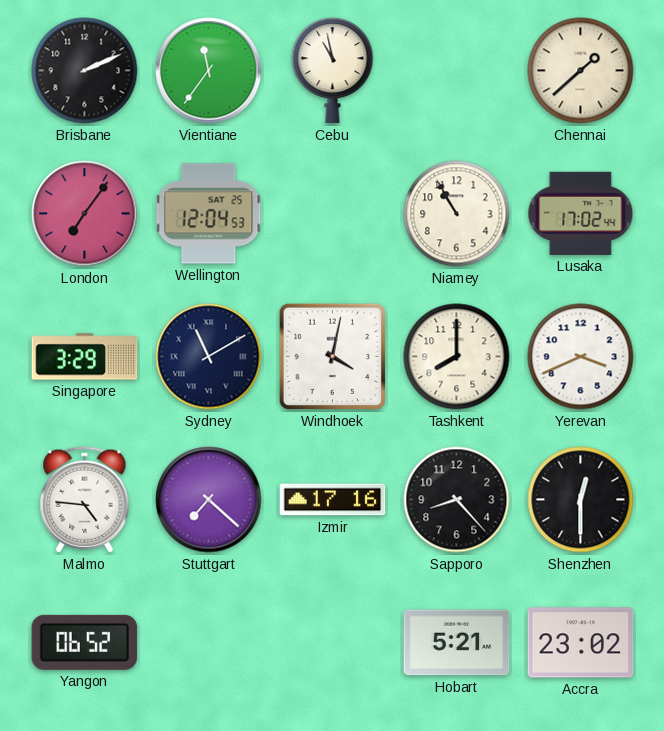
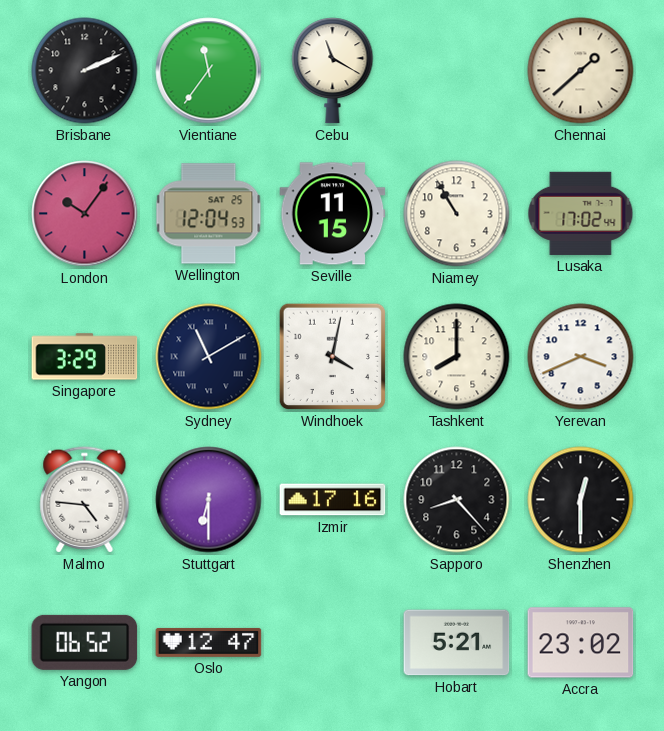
Cebu: 10:58 -> 11:20 (333, 71)
London: 7:06 -> 10:06 (85, 214)
Seville: none -> 11:15 (333, 214)
Stuttgart: 7:22 -> 6:30 (209, 500)
Oslo: none -> 12:47 (209, 643)
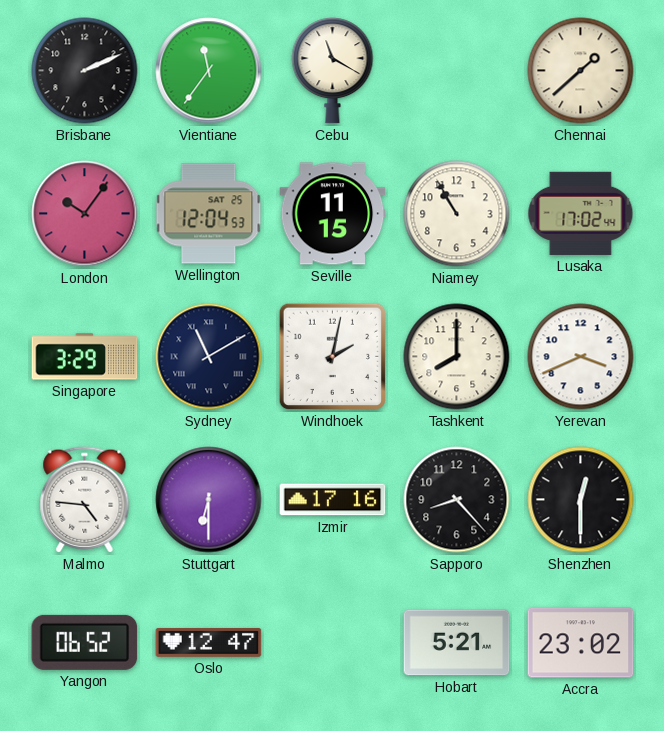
Windhoek: 4:02 -> 2:02 (333, 357)
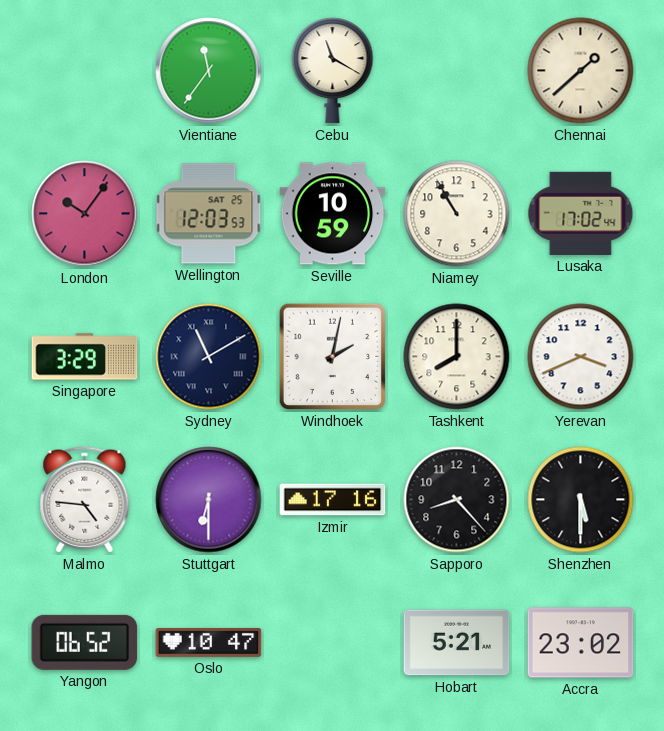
Brisbane: 2:11 -> none (85, 71)
Wellington: 12:04 -> 12:03 (209, 214)
Seville: 11:15 -> 10:59 (333, 214)
Shenzhen: 12:30 -> 5:30 (581, 500)
Oslo: 12:47 -> 10:47 (209, 643)
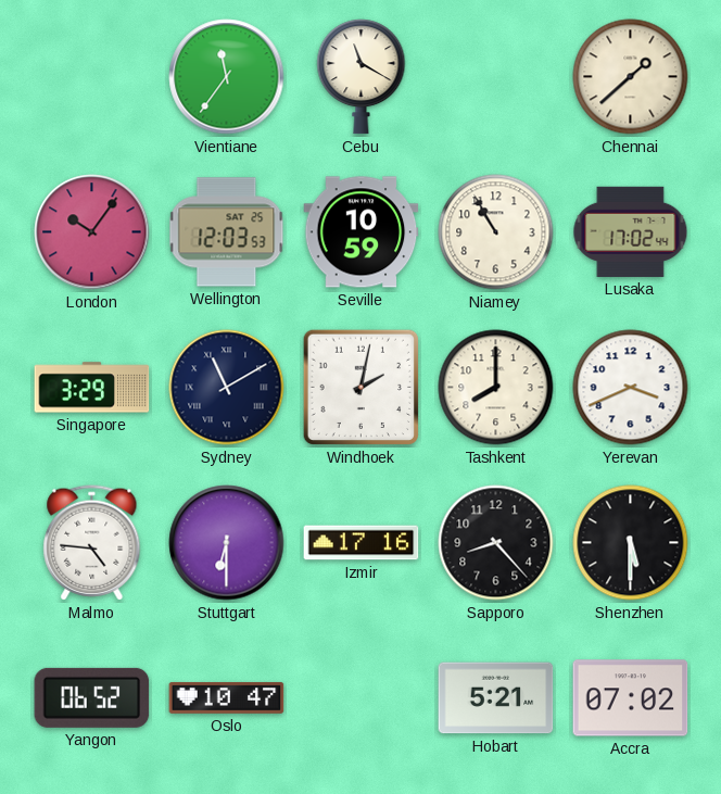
Accra: 23:02 -> 07:02 (631, 698)
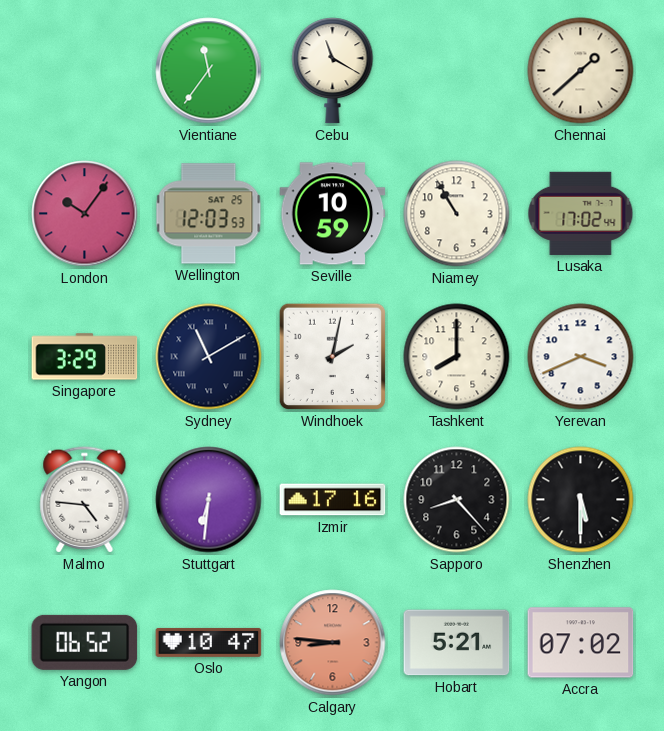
Stuttgart: 6:30 -> 6:31 (209, 500)
Calgary: none -> 8:46 (333, 643)
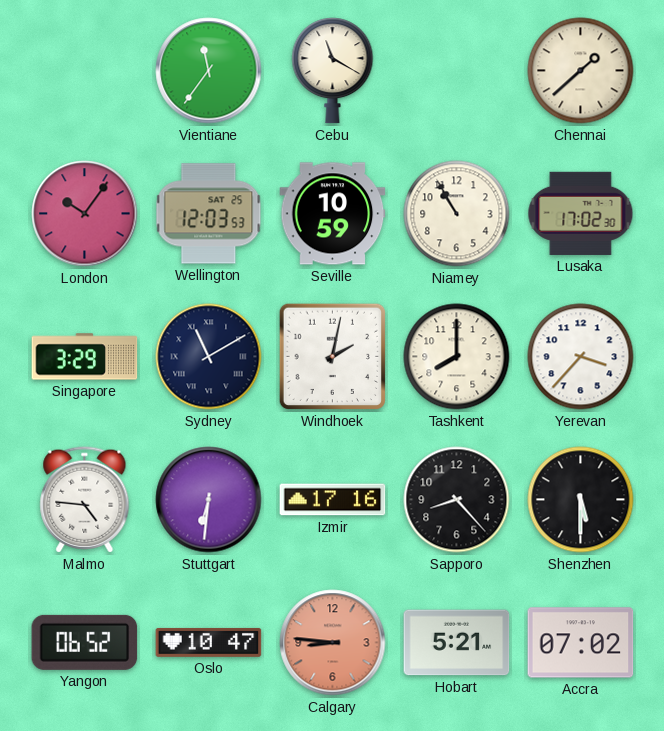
Lusaka: 17:02:44 -> 17:02:30 (581, 213)
Yerevan: 3:41 -> 3:37 (581, 357)
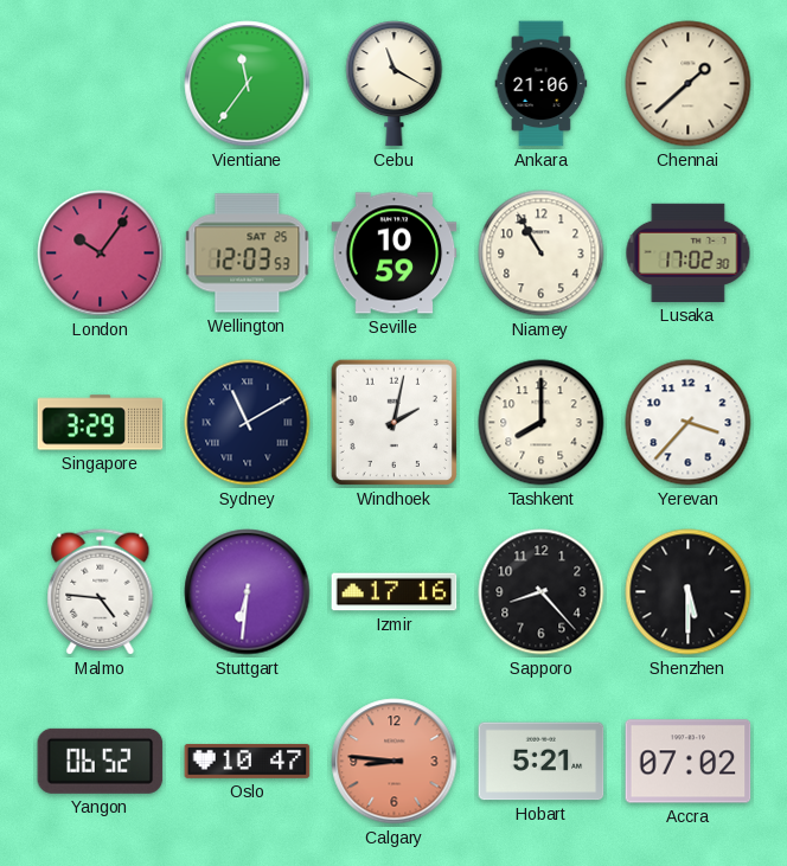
Ankara: none -> 21:06 (542, 84)
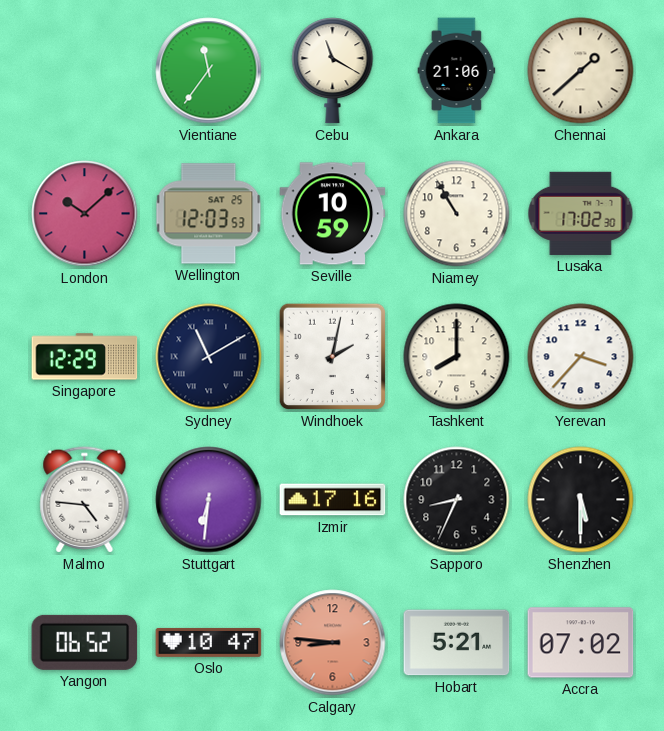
London: 10:06 -> 10:08 (85, 214)
Singapore: 3:29 -> 12:29 (85, 357)
Sapporo: 8:23 -> 8:34 (457, 500)
